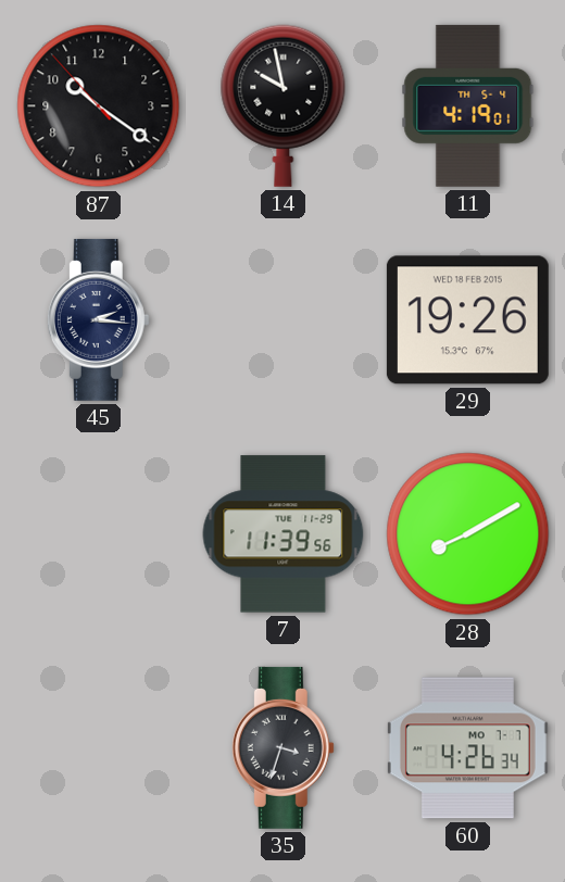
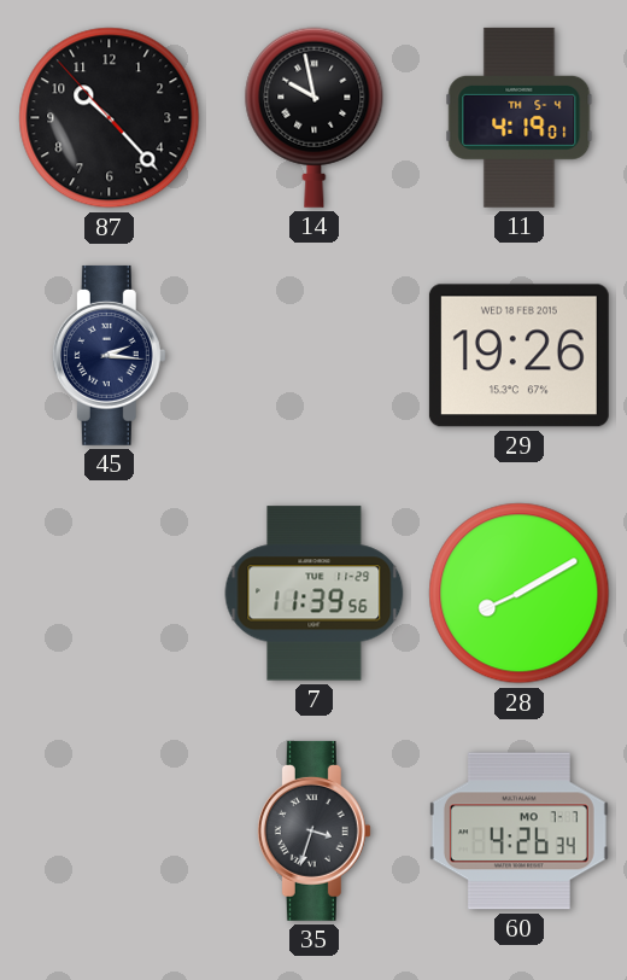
87: 10:20 -> 10:22 (110, 118)
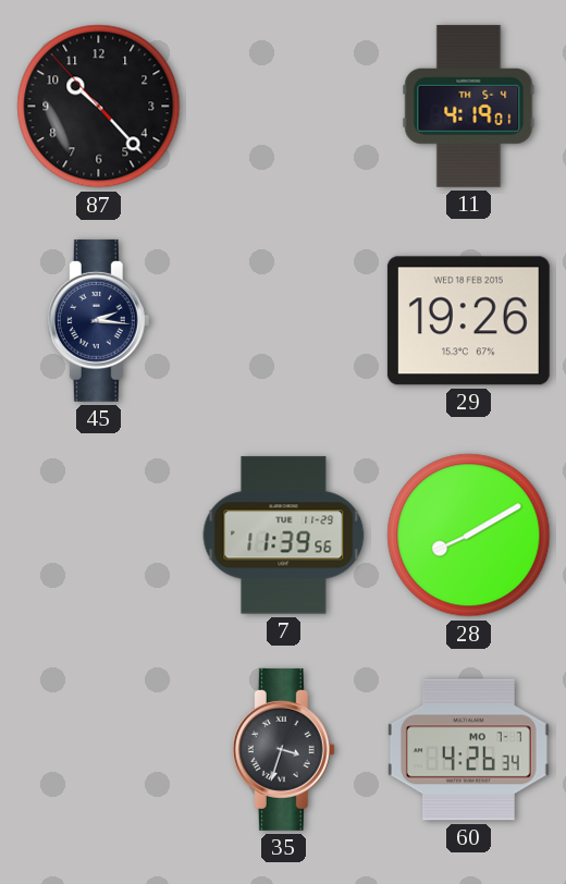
14: 9:58 -> none (315, 117)
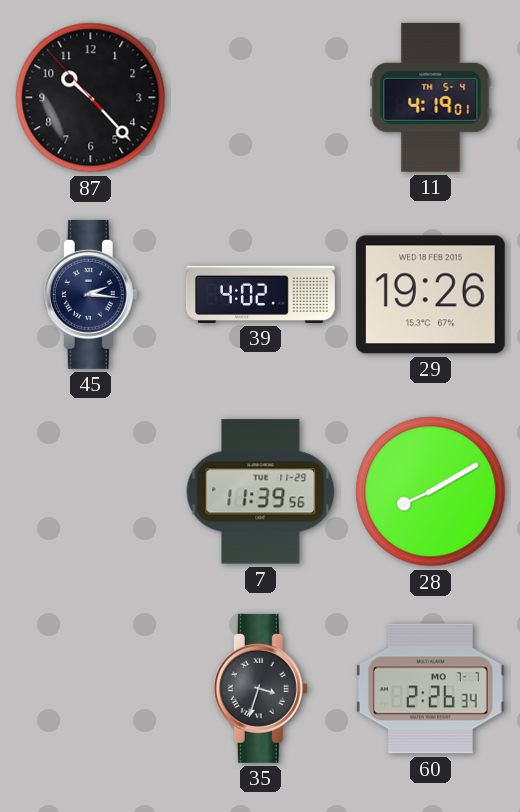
39: none -> 4:02 (260, 294)
60: 4:26 -> 2:26 (430, 689)
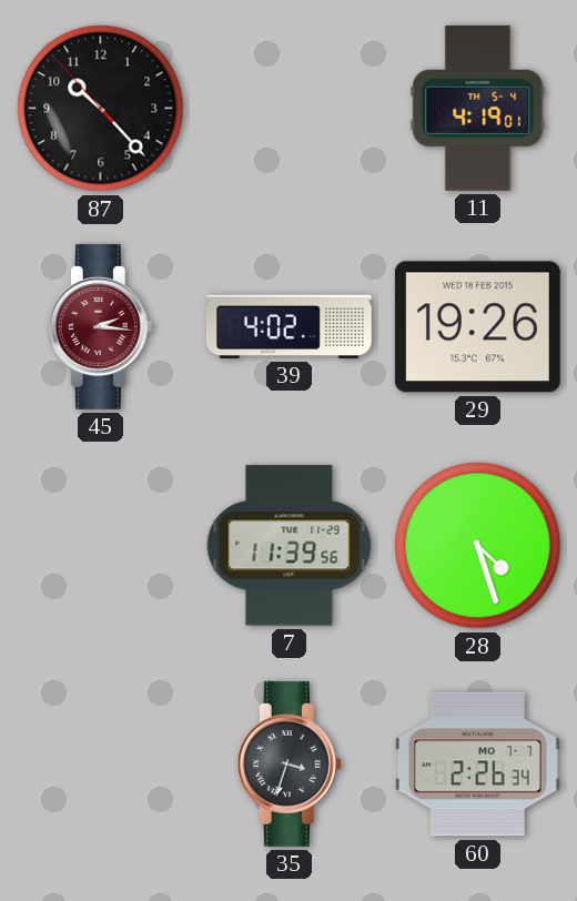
45 dial: navy -> burgundy (100, 326)
28: 8:10 -> 4:27 (478, 546)
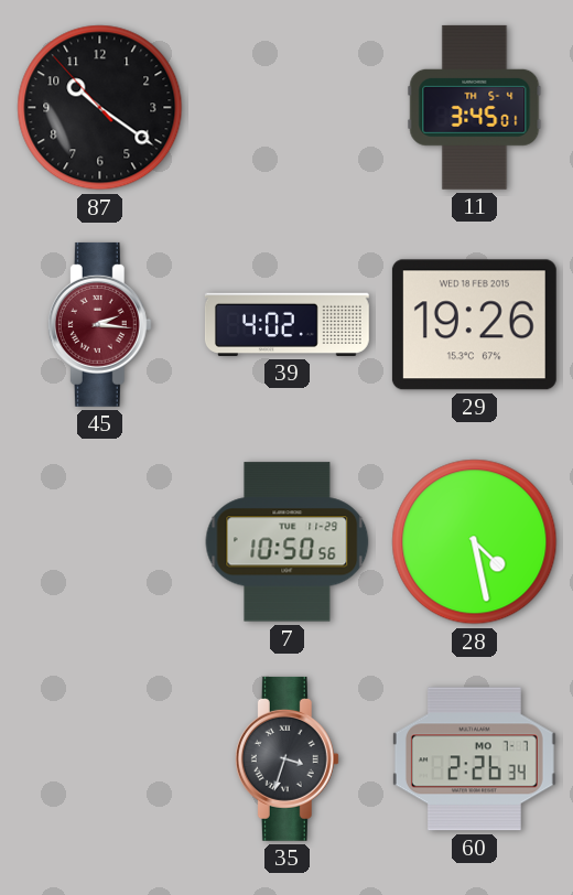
87: 10:22 -> 10:20 (100, 108)
11: 4:19 -> 3:45 (475, 107)
7: 11:39 -> 10:50 (288, 542)
28: 4:27 -> 4:28 (475, 542)
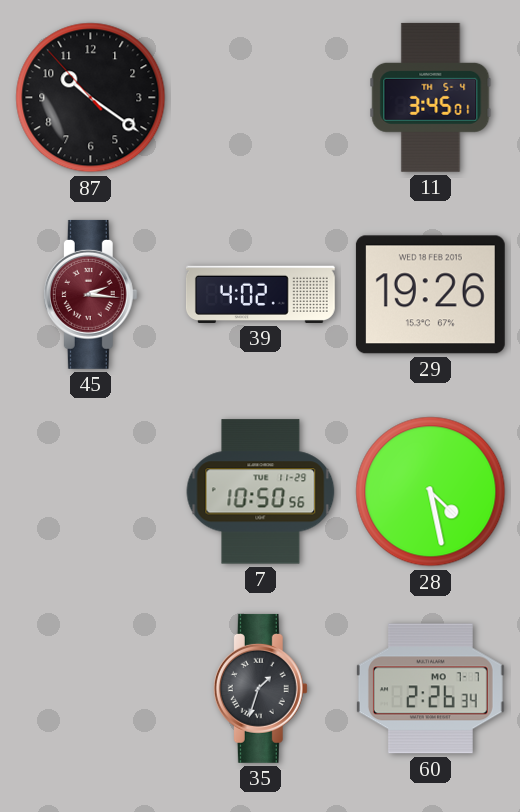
35: 3:33 -> 1:33 (260, 688)
